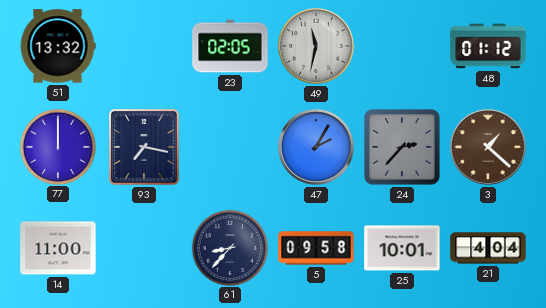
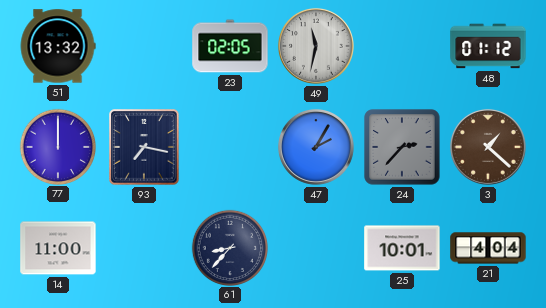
5: 09:58 -> none (316, 248)
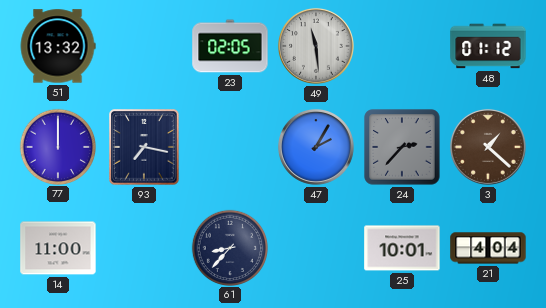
49: 11:32 -> 11:29 (316, 46)
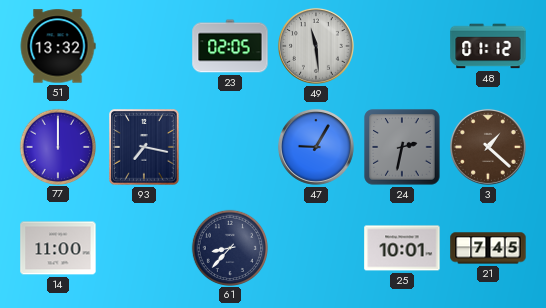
47: 2:05 -> 9:05 (316, 147)
24: 2:37 -> 2:32 (402, 147)
21: 4:04 -> 7:45 (488, 248)
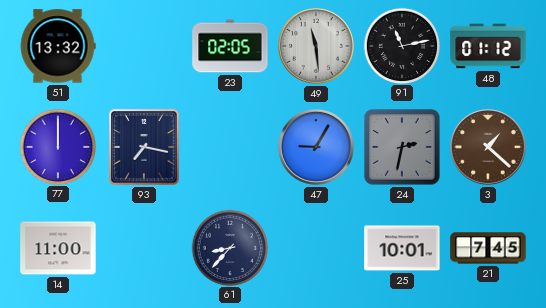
91: none -> 11:13 (401, 45)
